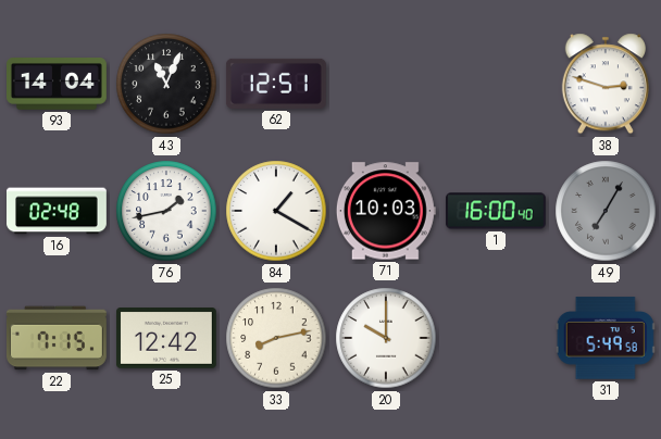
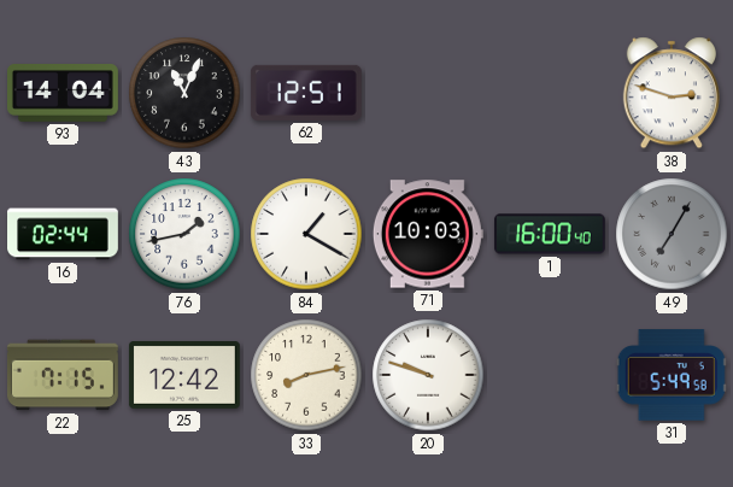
16: 02:48 -> 02:44 (64, 234)
20: 10:00 -> 9:48 (428, 375)
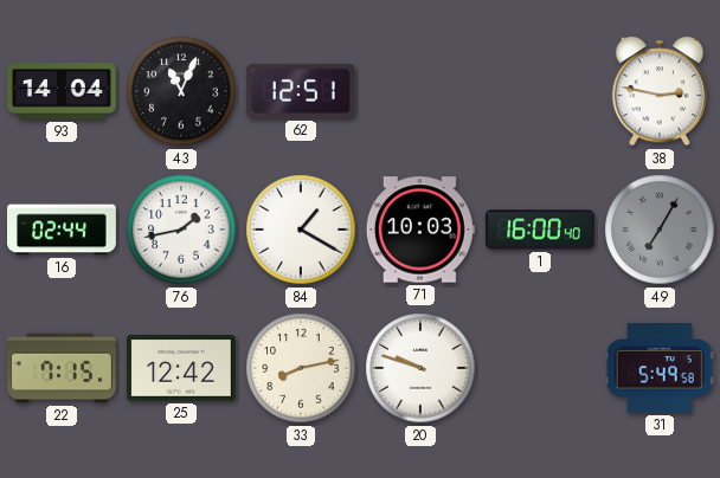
38: 2:48 -> 2:47 (660, 91)
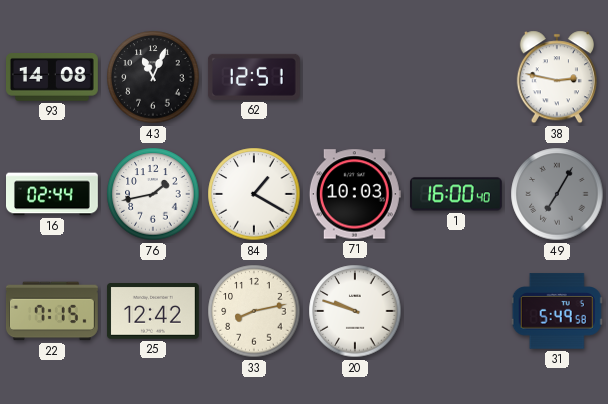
93: 14:04 -> 14:08 (53, 78)
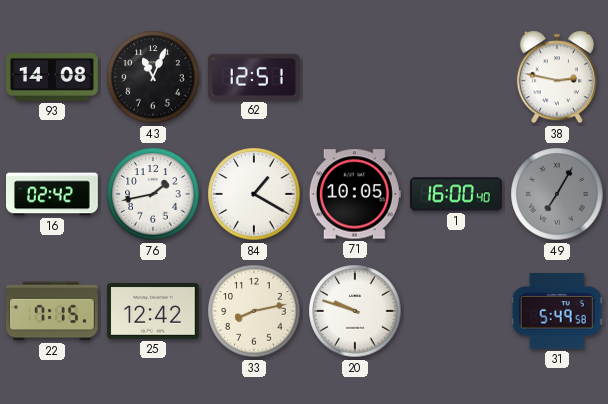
16: 02:44 -> 02:42 (53, 194)
71: 10:03 -> 10:05 (355, 194)
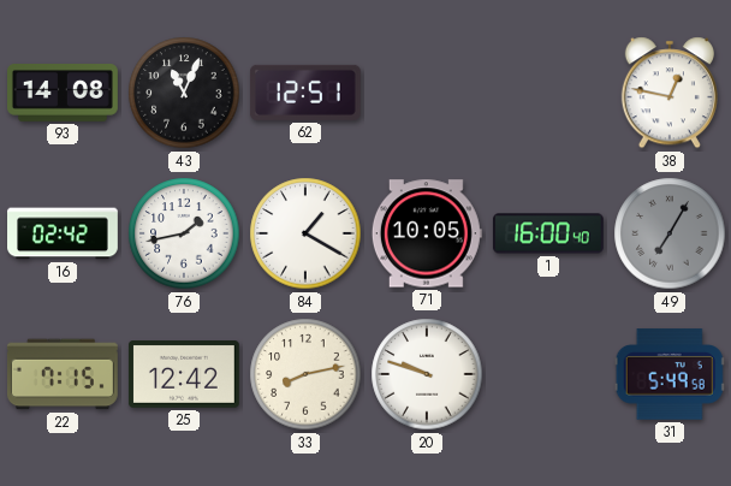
38: 2:47 -> 12:47 (670, 93)
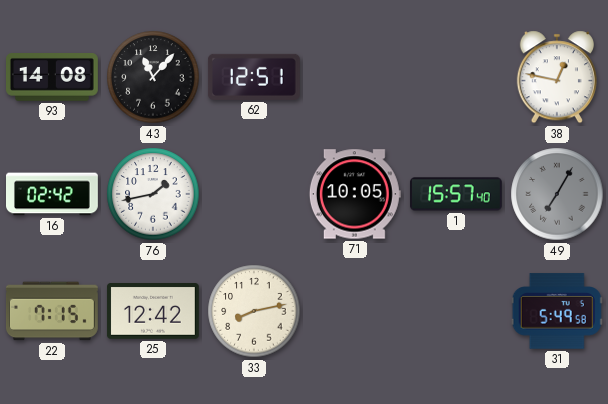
43: 11:04 -> 11:07 (153, 77)
84: 1:20 -> none (305, 233)
1: 16:00 -> 15:57 (456, 194)
20: 9:48 -> none (427, 374)
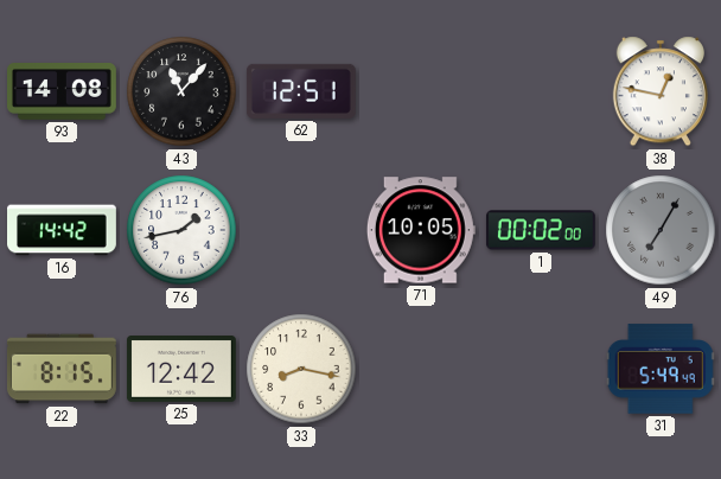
16: 02:42 -> 14:42 (63, 230)
1: 15:57 -> 00:02 (541, 230)
22: 7:15 -> 8:15 (62, 369)
33: 8:13 -> 8:17 (301, 369)
31: 5:49:58 -> 5:49:49 (661, 369)
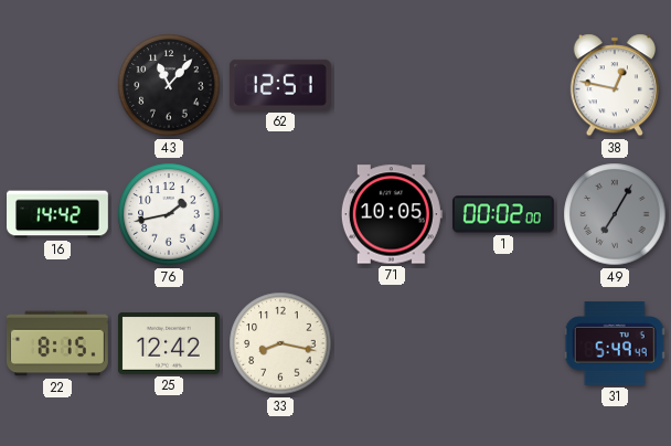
93: 14:08 -> none (63, 92)
